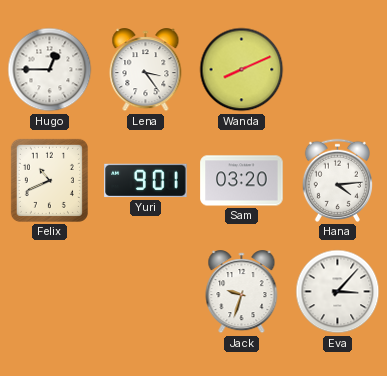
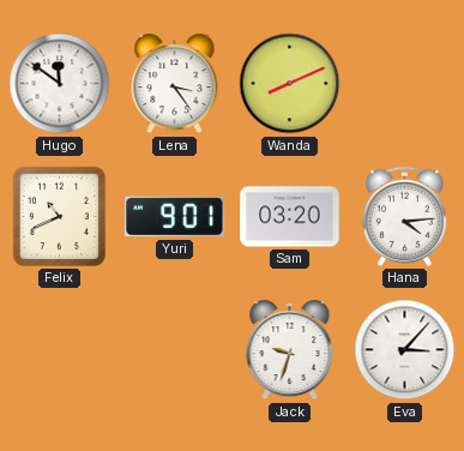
Hugo: 12:45 -> 11:51 (60, 84)
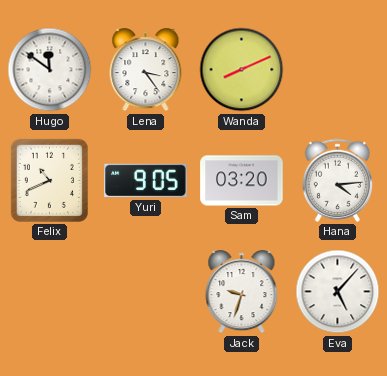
Yuri: 9:01 -> 9:05 (146, 181)
Eva: 3:07 -> 5:07 (338, 292)
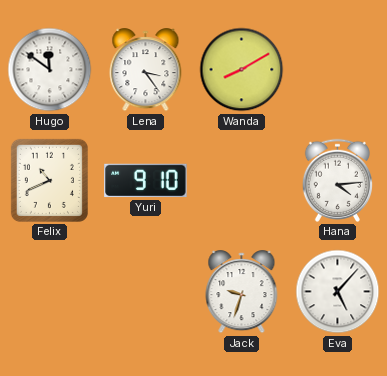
Wanda: 8:11 -> 8:10 (242, 70)
Yuri: 9:05 -> 9:10 (146, 181)
Sam: 03:20 -> none (242, 181)
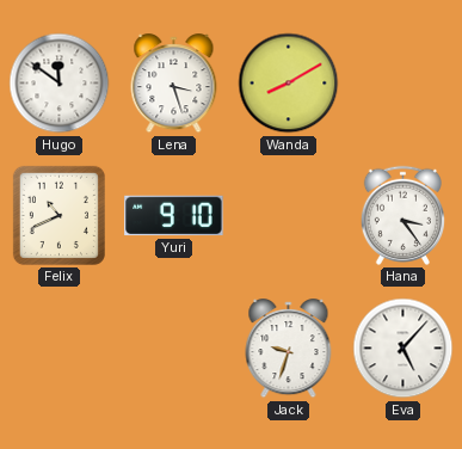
Lena: 3:24 -> 3:27 (174, 84)
Hana: 4:14 -> 3:24 (402, 215)
